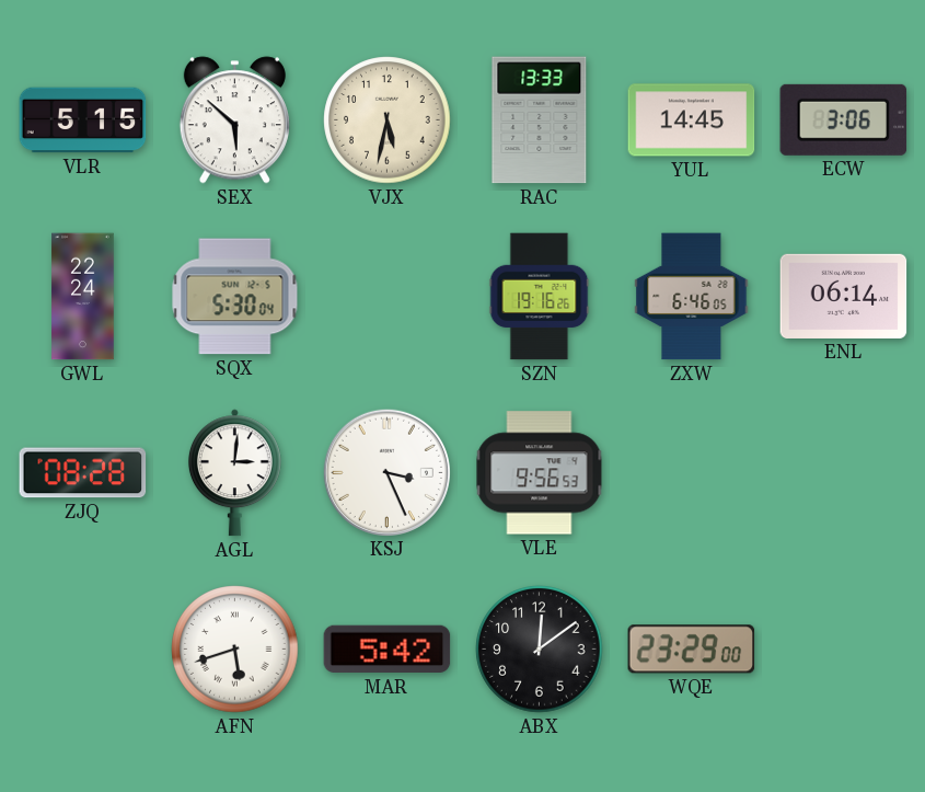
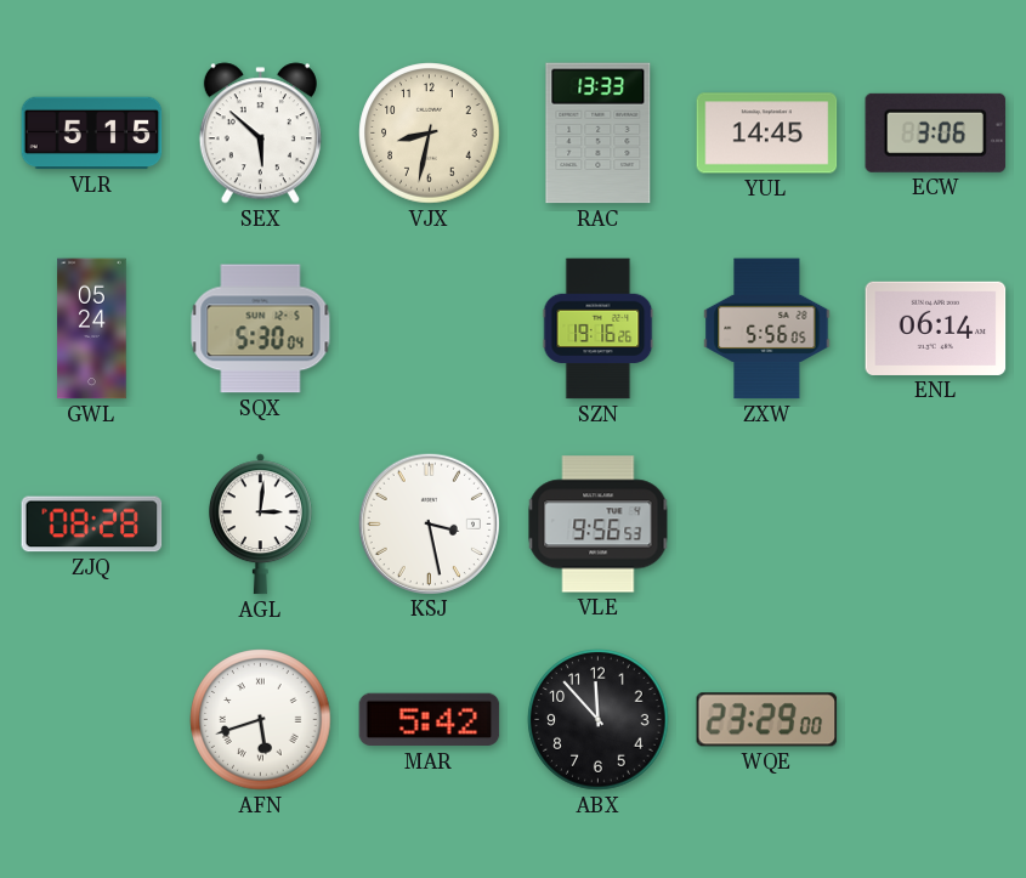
VJX: 5:32 -> 8:32 (430, 134)
GWL: 22:24 -> 05:24 (92, 329)
ZXW: 6:46 -> 5:56 (767, 329)
KSJ: 3:26 -> 3:28 (429, 523)
ABX: 12:09 -> 11:53 (599, 720)
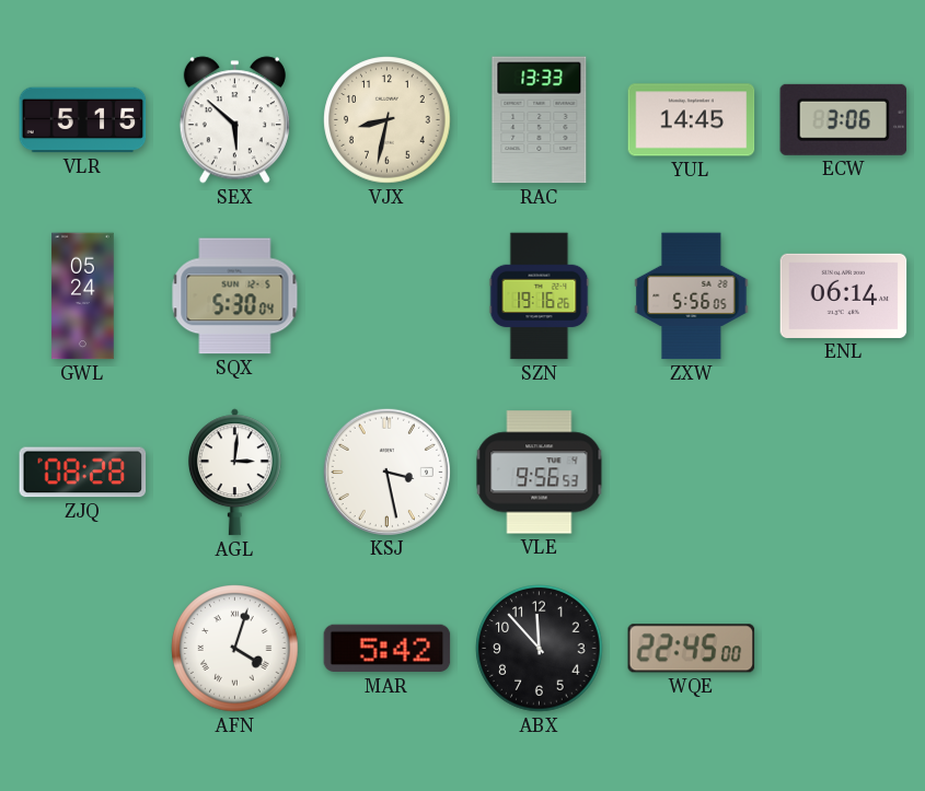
AFN: 5:42 -> 4:03 (235, 649)
WQE: 23:29 -> 22:45 (692, 649)
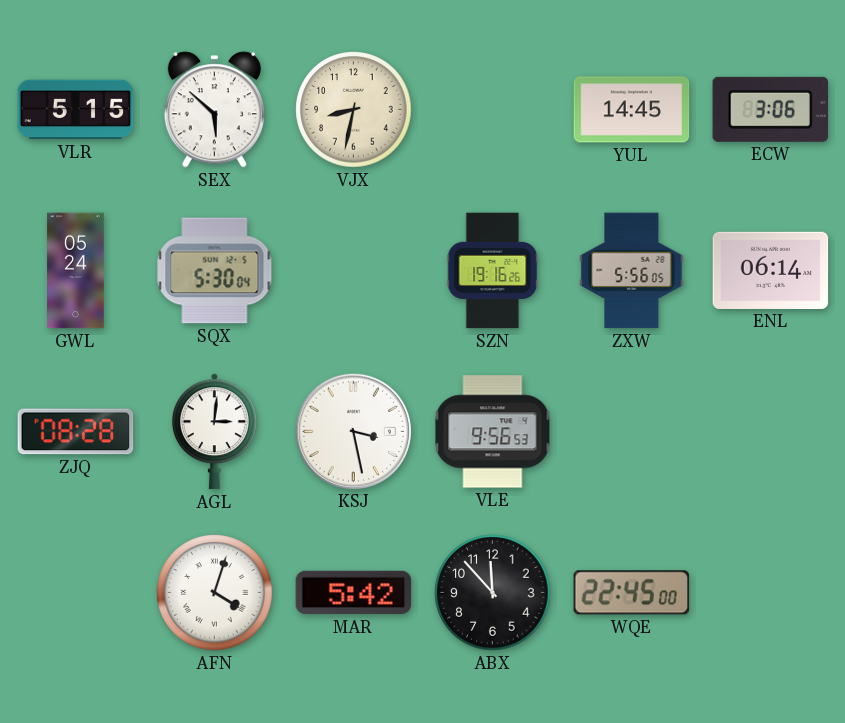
RAC: 13:33 -> none (540, 120)
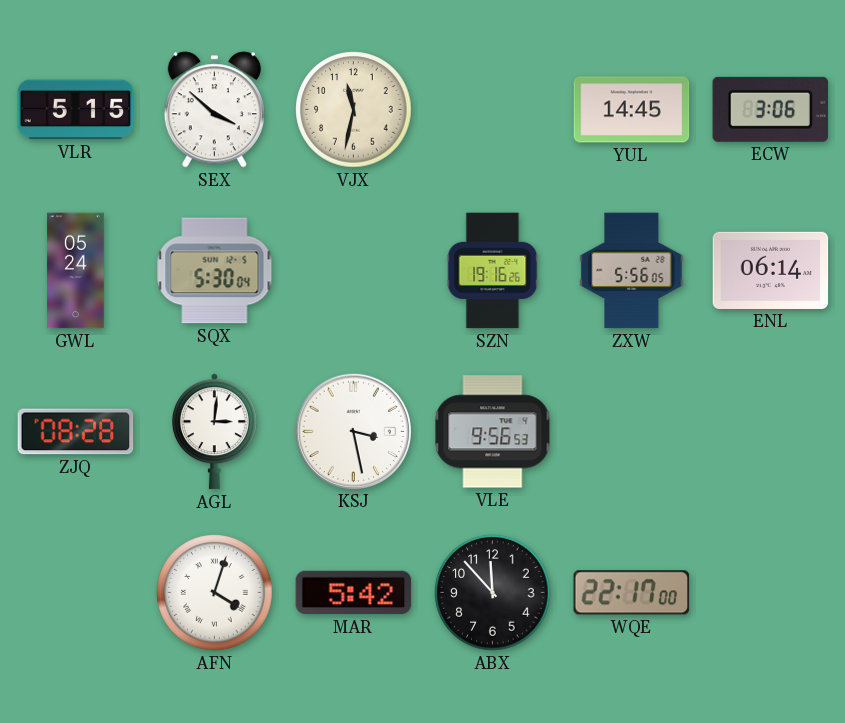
SEX: 5:52 -> 3:52 (214, 110)
VJX: 8:32 -> 11:32 (354, 110)
WQE: 22:45 -> 22:17 (632, 593)
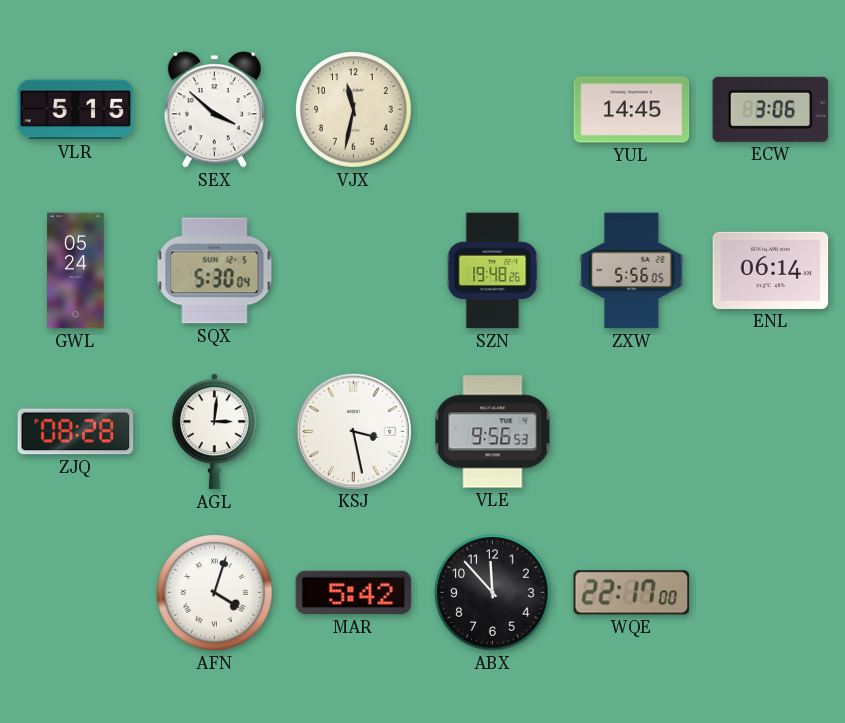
SZN: 19:16 -> 19:48 (493, 271)
